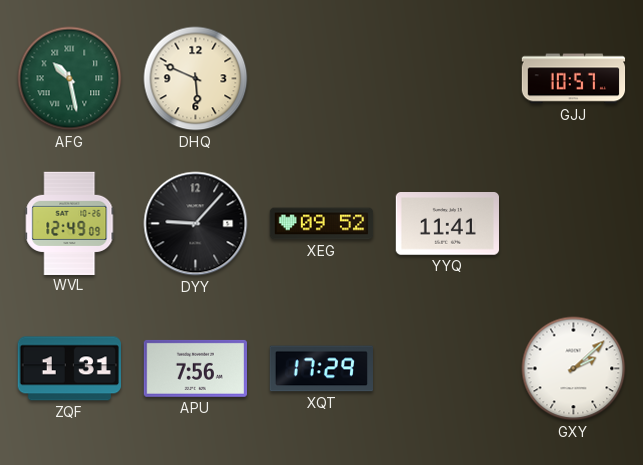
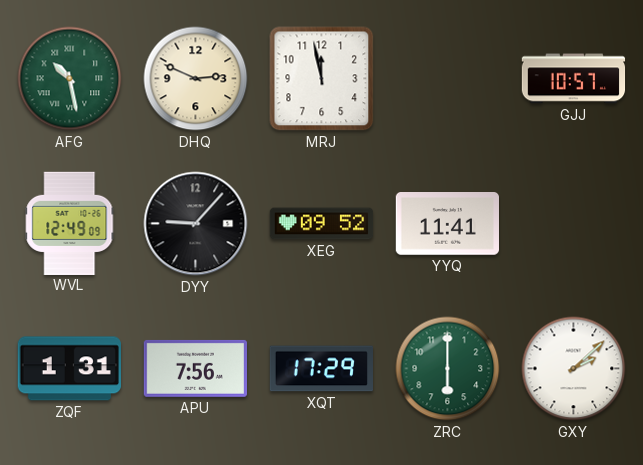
DHQ: 5:49 -> 2:49 (196, 79)
MRJ: none -> 11:58 (322, 79)
ZRC: none -> 6:00 (448, 369)
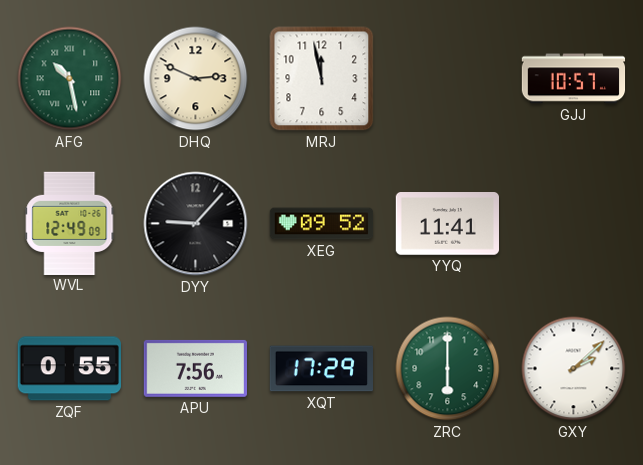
ZQF: 1:31 -> 0:55 (69, 369)
